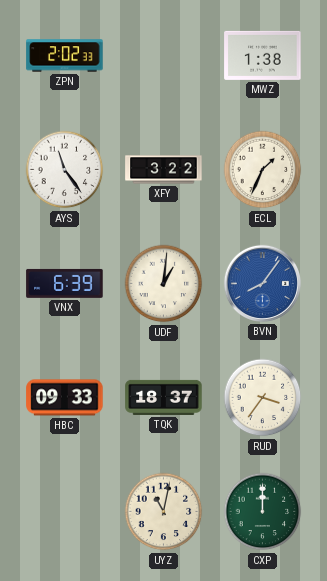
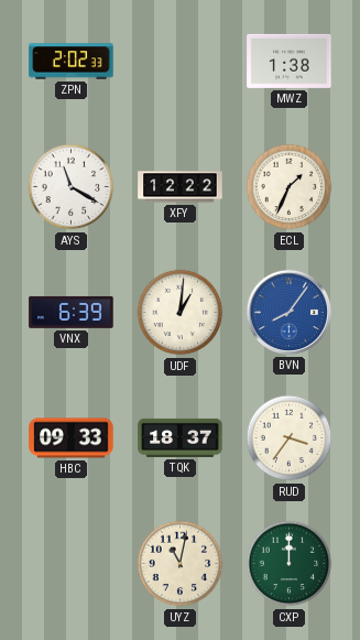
AYS: 11:24 -> 11:20 (72, 187)
XFY: 3:22 -> 12:22 (181, 187)
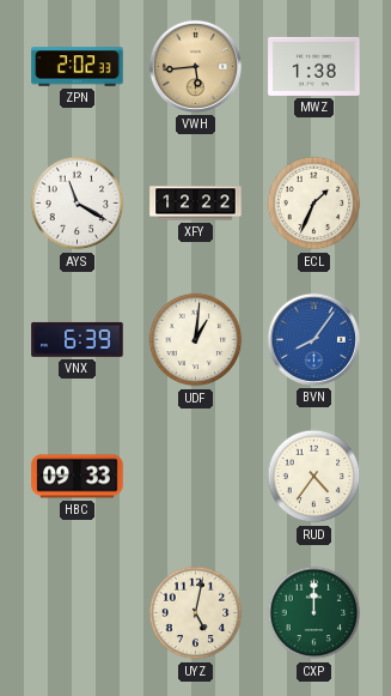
VWH: none -> 5:44 (195, 66)
TQK: 18:37 -> none (181, 437)
RUD: 3:36 -> 4:36 (314, 477)
UYZ: 11:02 -> 5:02 (196, 613)
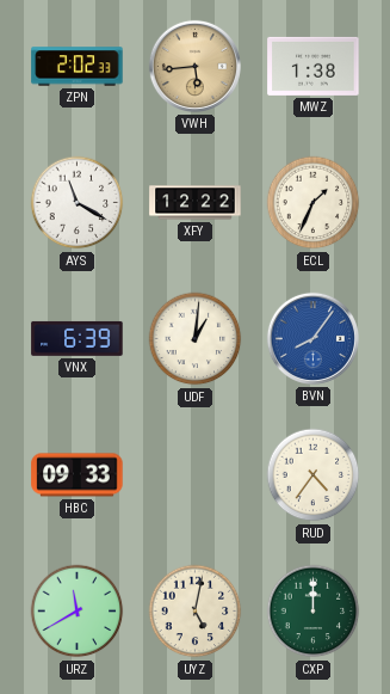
URZ: none -> 11:40 (78, 612)
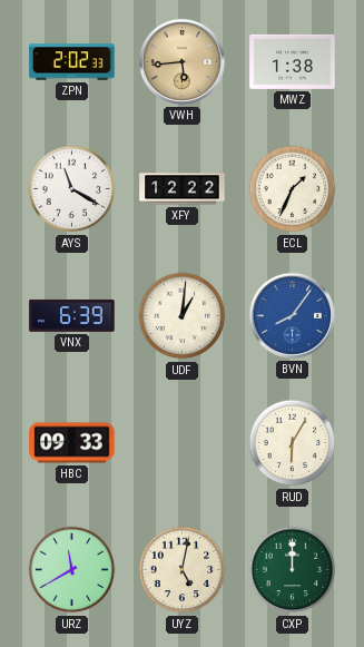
RUD: 4:36 -> 6:05 (293, 443)
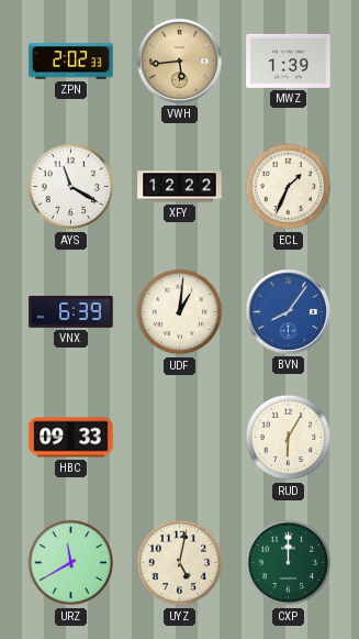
MWZ: 1:38 -> 1:39 (289, 60)
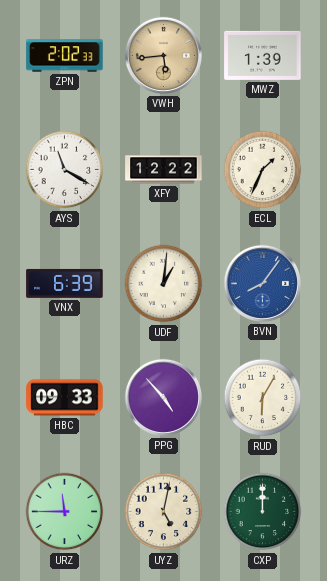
PPG: none -> 4:53 (163, 397)
URZ: 11:40 -> 11:45 (65, 512)
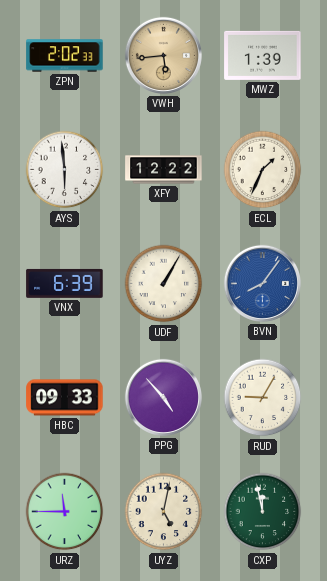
AYS: 11:20 -> 5:59 (65, 170)
UDF: 1:01 -> 1:05 (164, 284)
RUD: 6:05 -> 9:05 (263, 398)
CXP: 12:00 -> 11:58 (263, 512)
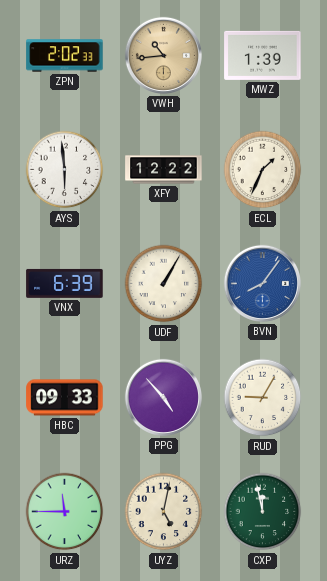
VWH: 5:44 -> 10:44 (163, 55)
